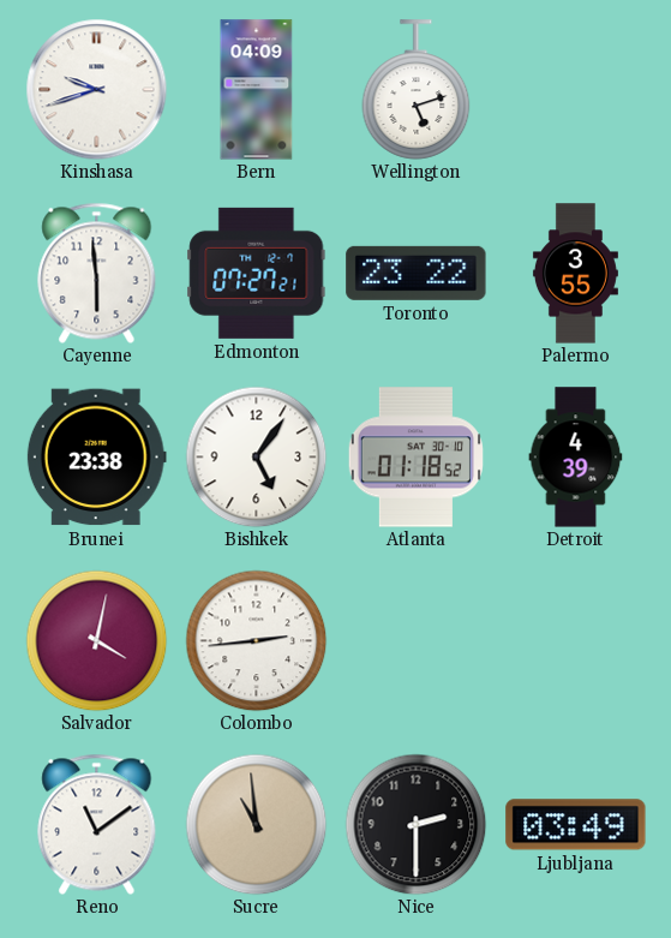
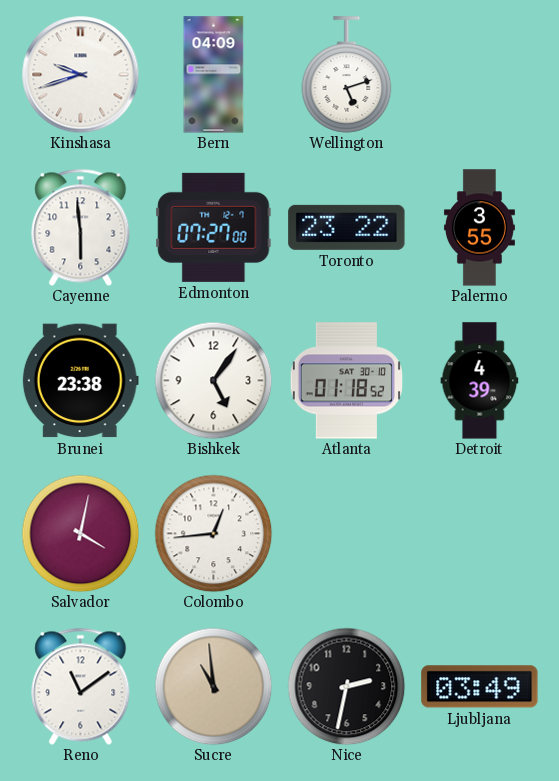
Edmonton: 07:27:21 -> 07:27:00 (214, 227)
Colombo: 2:44 -> 12:44 (213, 533)
Nice: 2:30 -> 2:32 (346, 686)
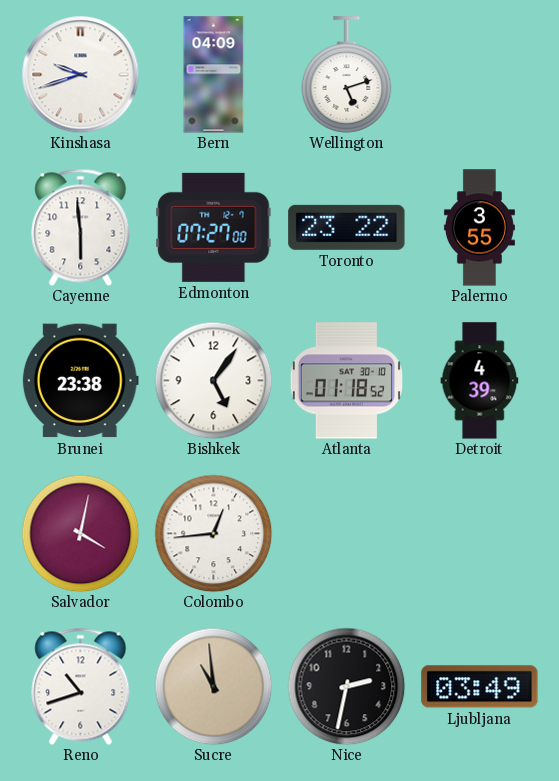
Reno: 11:09 -> 10:42 (81, 686)
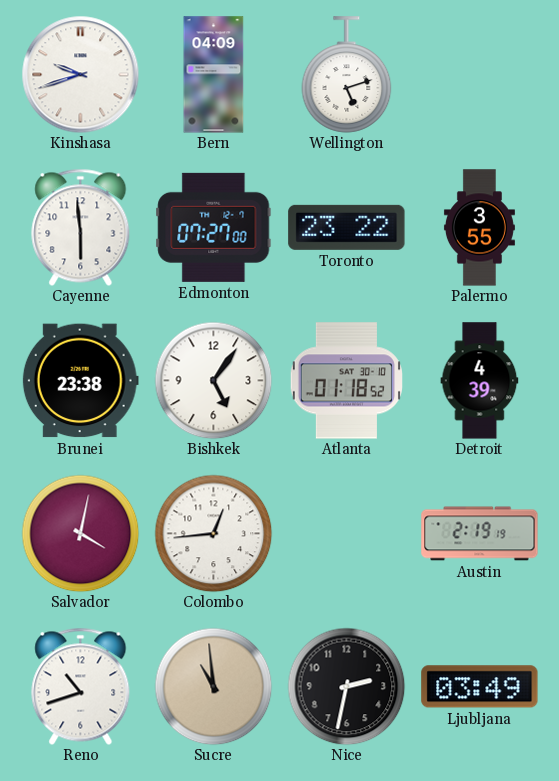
Austin: none -> 2:19 (480, 534)
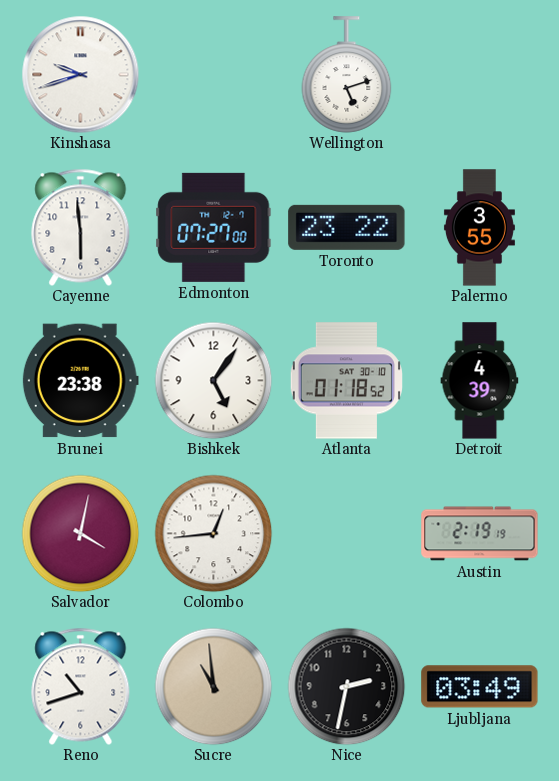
Bern: 04:09 -> none (214, 75)
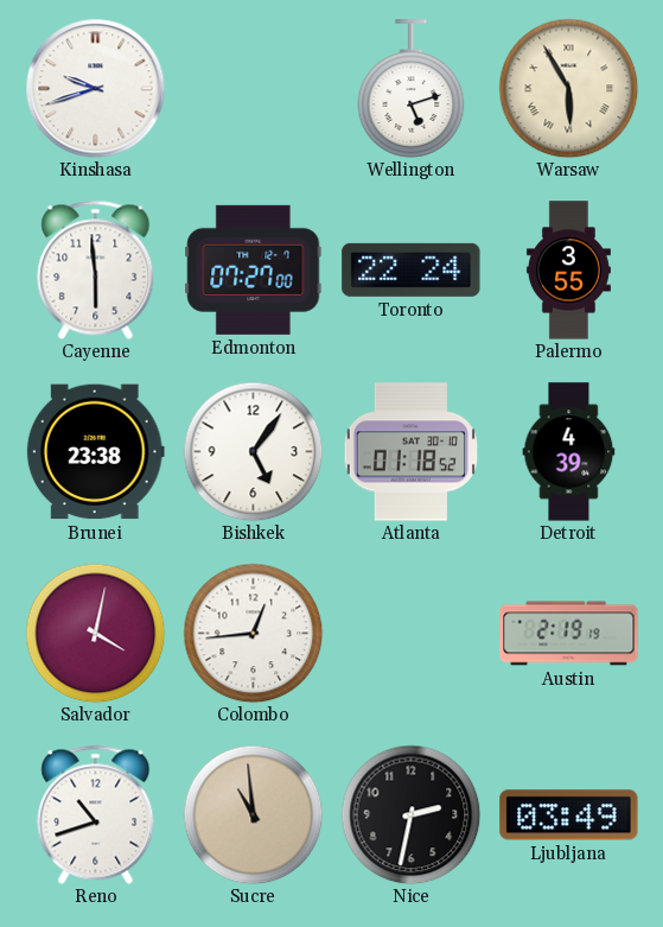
Warsaw: none -> 5:55 (568, 88)
Toronto: 23:22 -> 22:24 (412, 269)
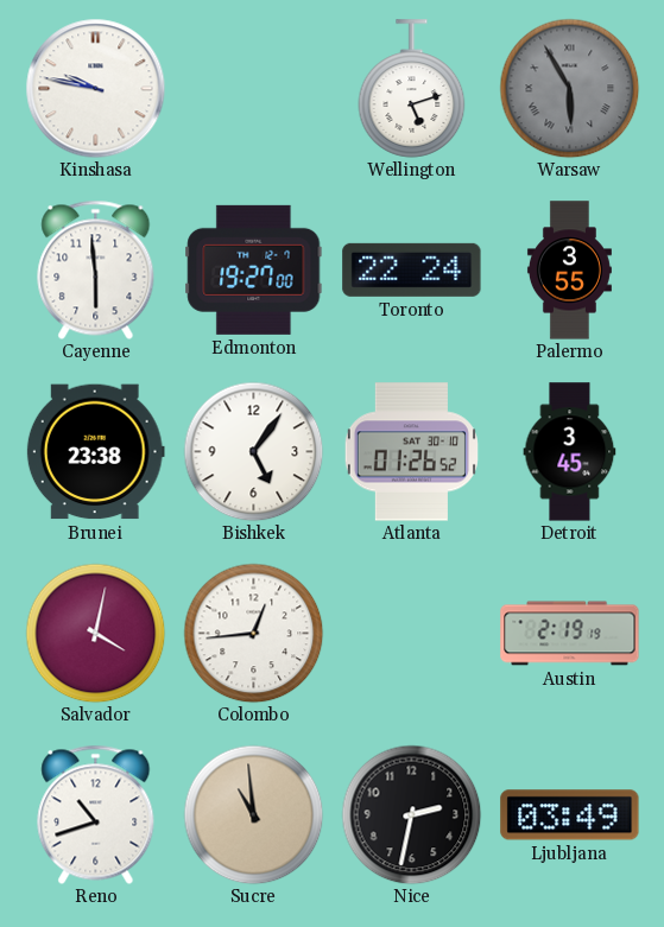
Kinshasa: 9:42 -> 9:47 (95, 88)
Warsaw dial: cream -> grey (569, 88)
Edmonton: 07:27 -> 19:27 (254, 269)
Atlanta: 01:18 -> 01:26 (411, 452)
Detroit: 4:39 -> 3:45 (570, 452)
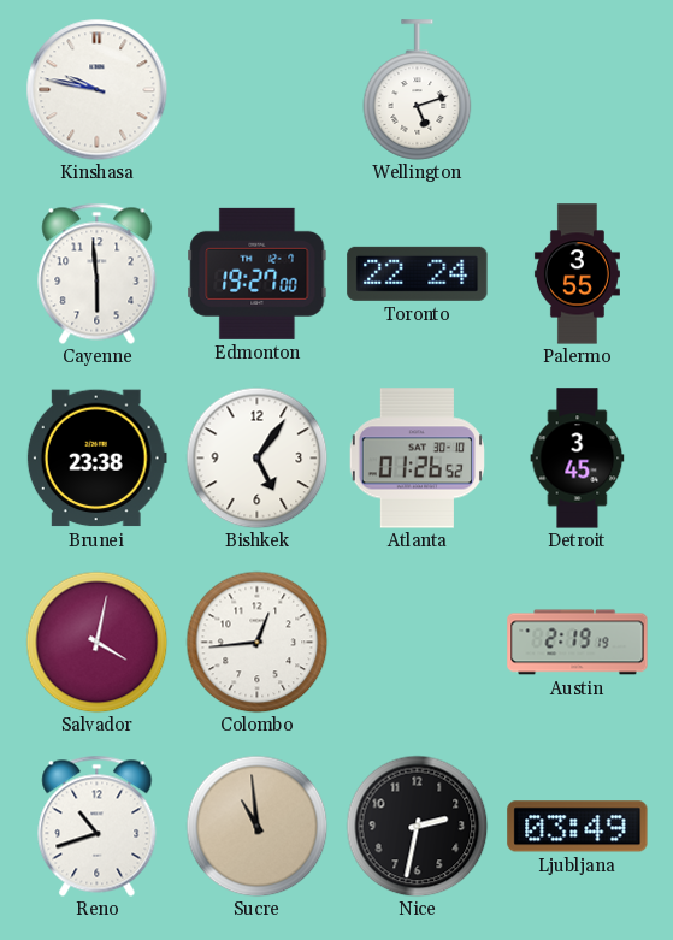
Warsaw: 5:55 -> none (569, 88)
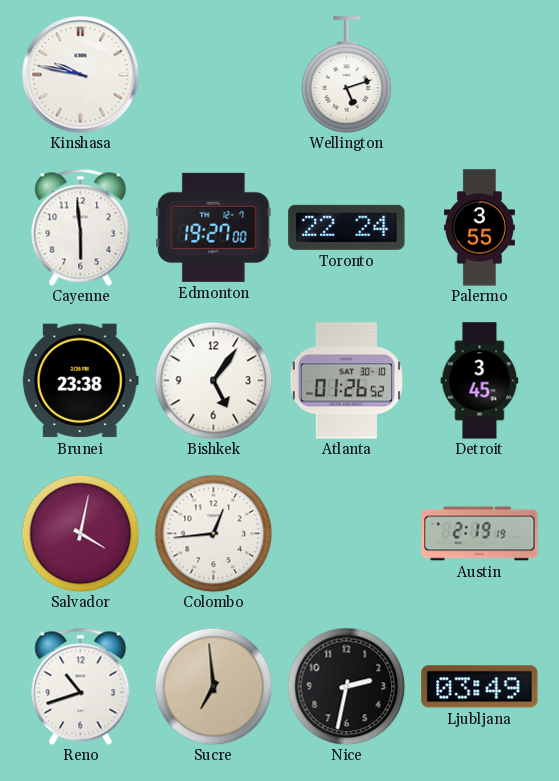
Sucre: 10:59 -> 6:59 (213, 686)
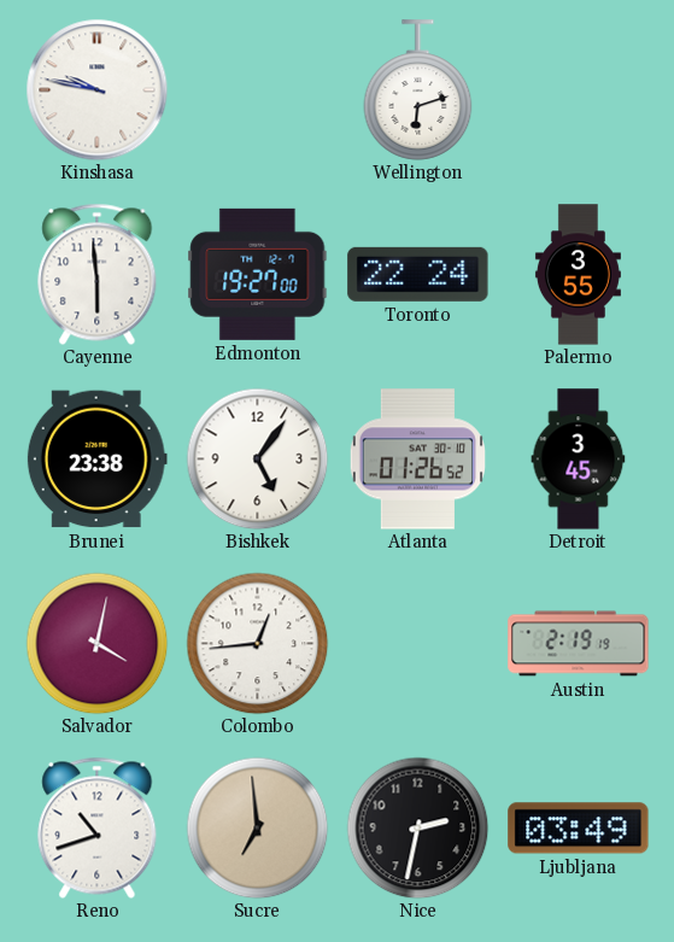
Wellington: 5:12 -> 6:12 (418, 90)
